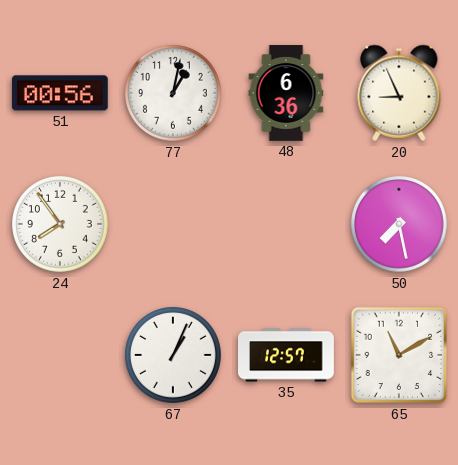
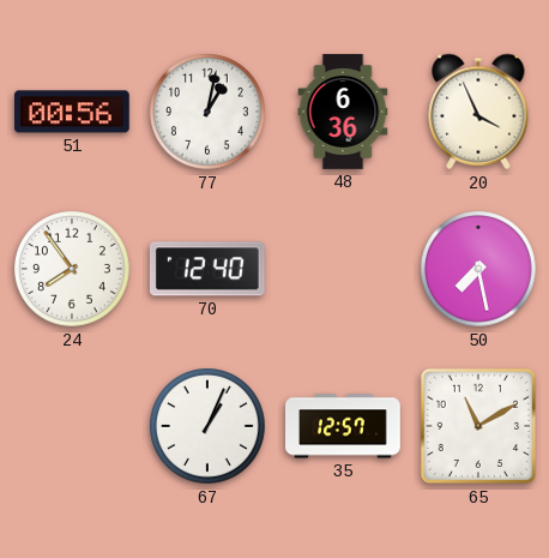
20: 8:56 -> 3:56 (478, 112)
70: none -> 12:40 (207, 269)
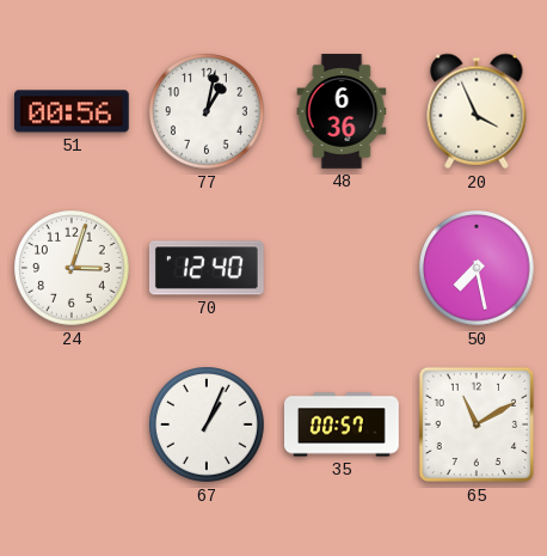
24: 7:54 -> 3:03 (72, 268)
35: 12:57 -> 00:57 (343, 424)
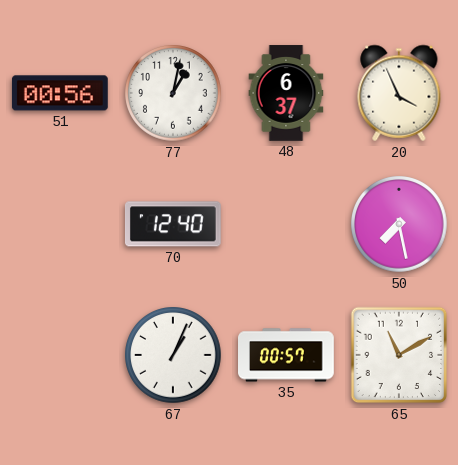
48: 6:36 -> 6:37 (286, 93)
24: 3:03 -> none (72, 268)
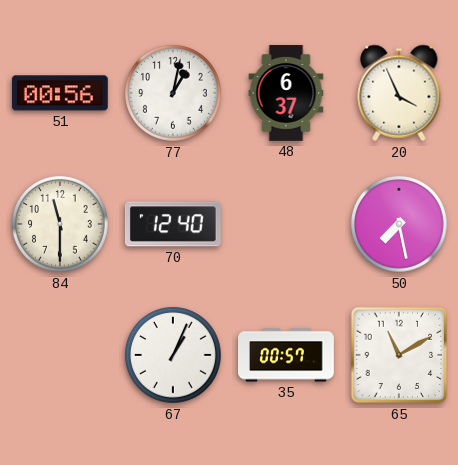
84: none -> 11:30 (60, 224)
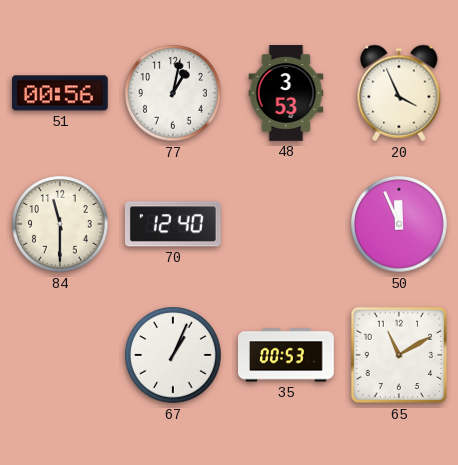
48: 6:37 -> 3:53 (286, 93)
50: 7:28 -> 11:56 (399, 224)
35: 00:57 -> 00:53 (287, 355)
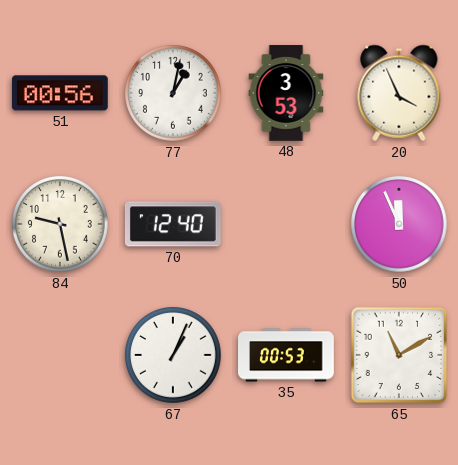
84: 11:30 -> 9:28 (60, 224)
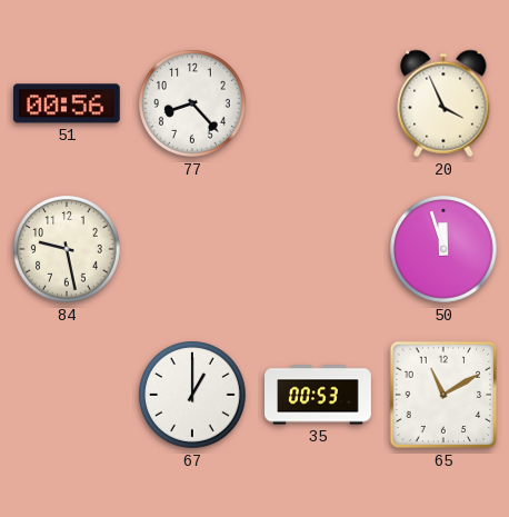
77: 1:02 -> 8:23 (192, 103)
48: 3:53 -> none (286, 93)
70: 12:40 -> none (173, 224)
50: 11:56 -> 11:57 (443, 249)
67: 1:04 -> 1:00 (192, 395)
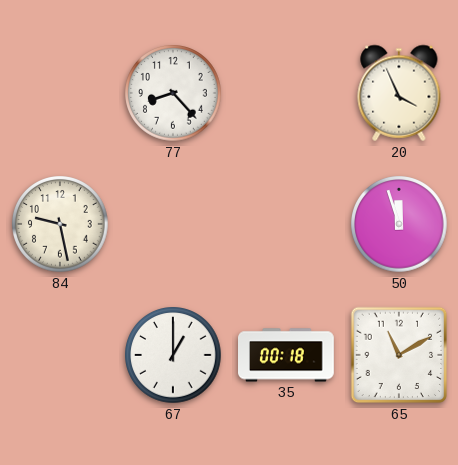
51: 00:56 -> none (67, 103)
35: 00:53 -> 00:18 (287, 355)
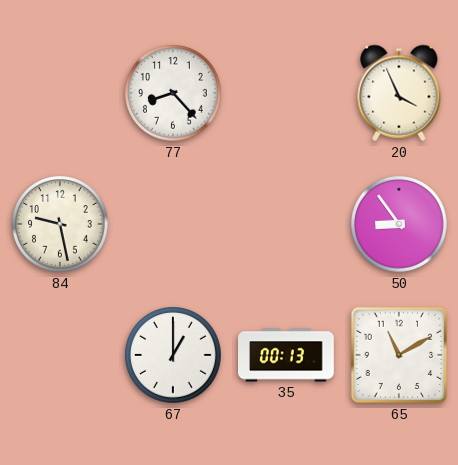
50: 11:57 -> 8:54 (399, 224)
35: 00:18 -> 00:13 (287, 355)
